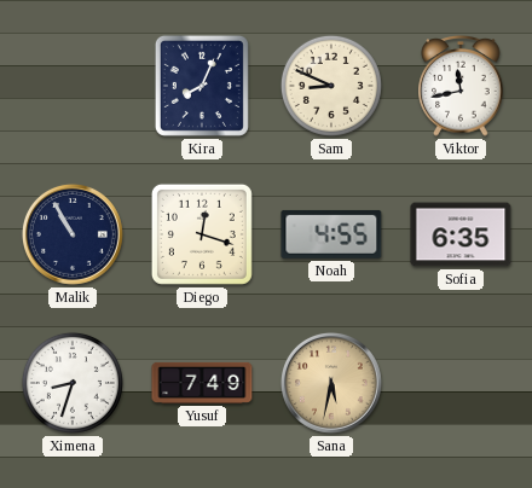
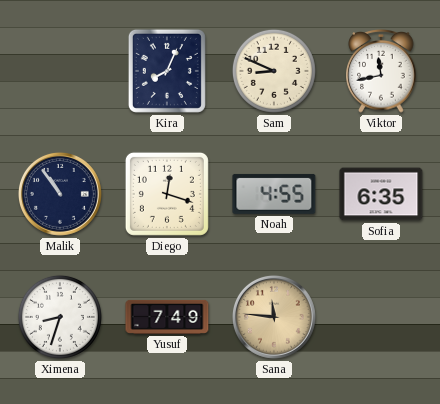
Malik: 10:55 -> 10:54 (60, 194)
Sana: 5:32 -> 11:46 (274, 317)
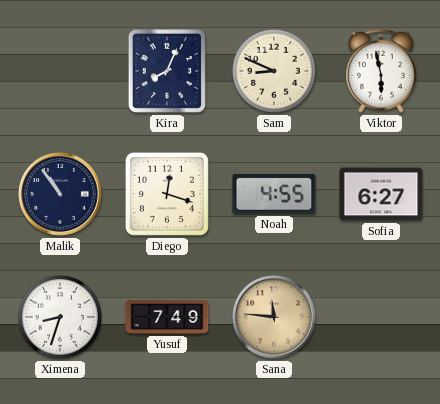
Viktor: 11:43 -> 5:58 (381, 72)
Sofia: 6:35 -> 6:27 (381, 194)
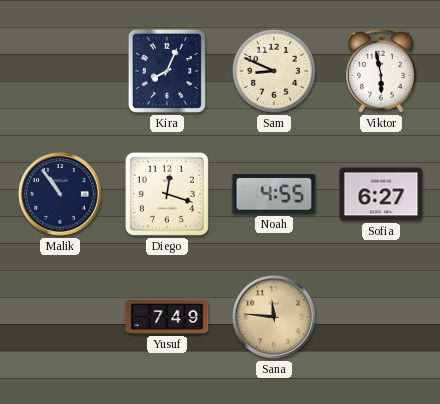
Ximena: 8:33 -> none (60, 317)
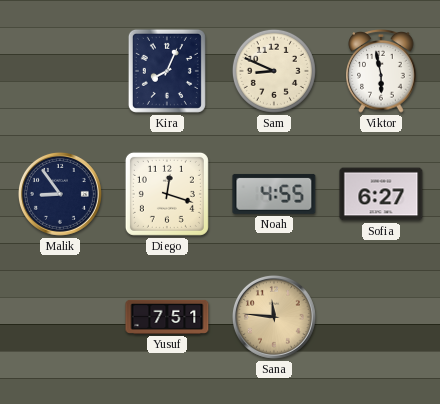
Malik: 10:54 -> 8:54 (60, 194)
Yusuf: 7:49 -> 7:51 (167, 317)
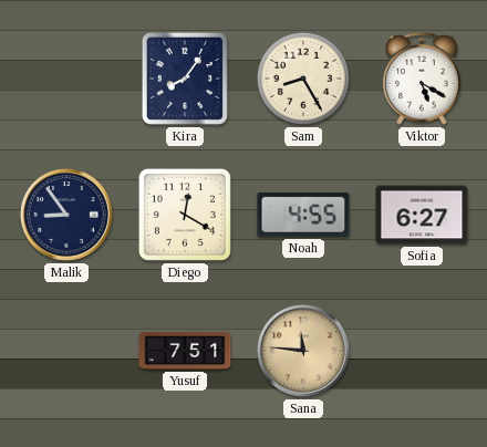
Kira: 8:04 -> 8:06 (185, 79)
Sam: 8:49 -> 8:25 (303, 79)
Viktor: 5:58 -> 5:20 (422, 80)
Diego: 12:18 -> 12:20 (185, 215)
